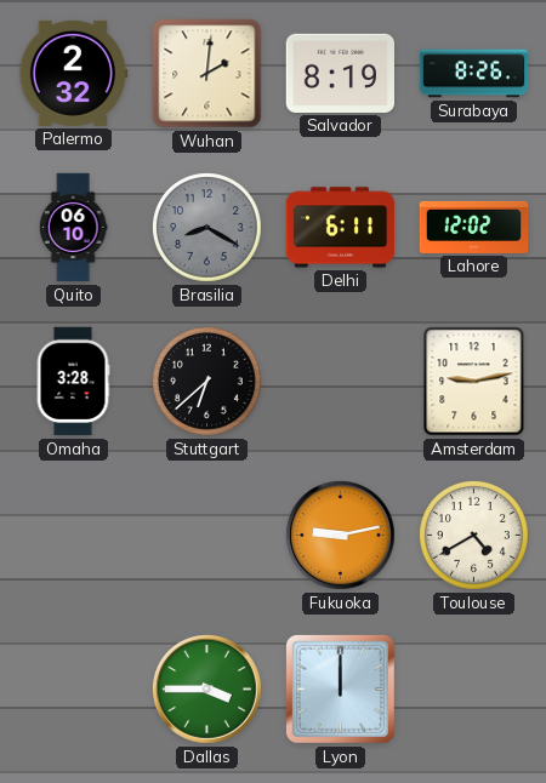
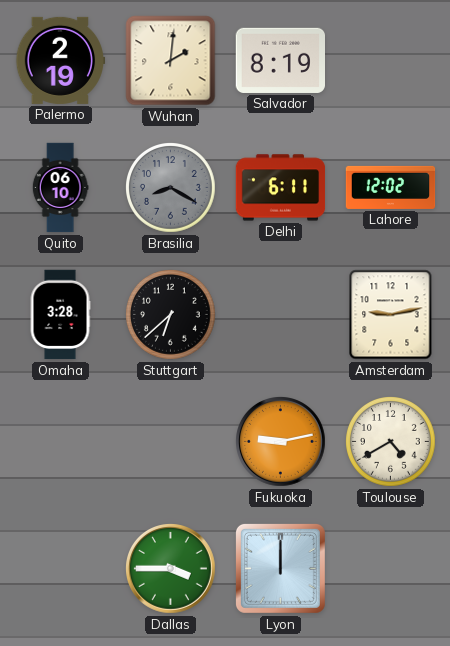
Palermo: 2:32 -> 2:19 (60, 60)
Surabaya: 8:26 -> none (474, 74)
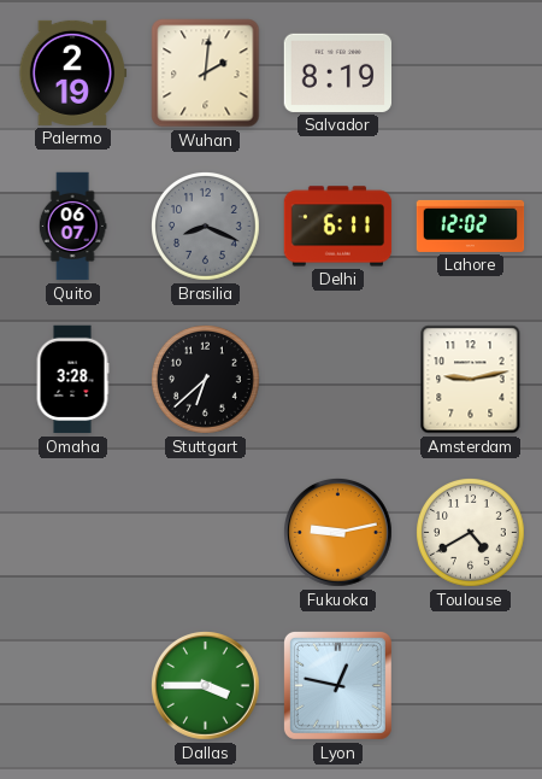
Quito: 06:10 -> 06:07 (72, 227)
Brasilia: 8:20 -> 8:19 (206, 227)
Lyon: 12:00 -> 12:47 (337, 685)
